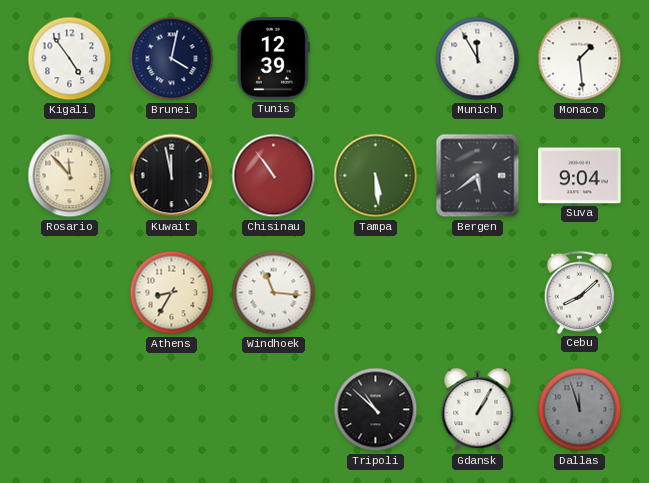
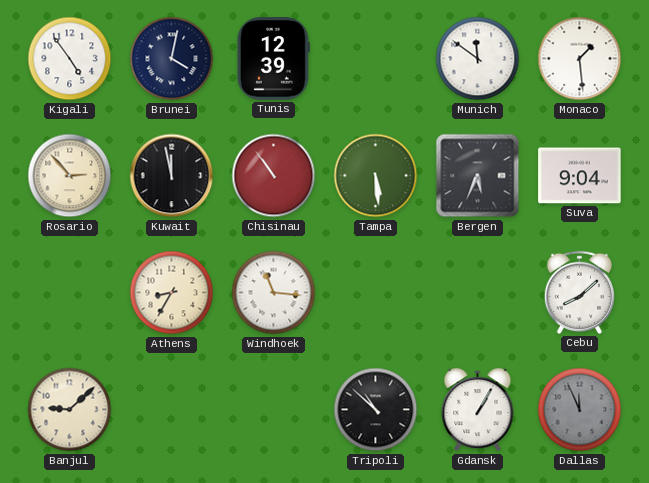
Munich: 11:55 -> 11:51 (478, 59)
Rosario: 11:53 -> 2:53 (70, 176)
Bergen: 5:39 -> 5:34 (478, 176)
Banjul: none -> 9:08 (70, 410)
Dallas: 11:57 -> 11:56 (580, 410)
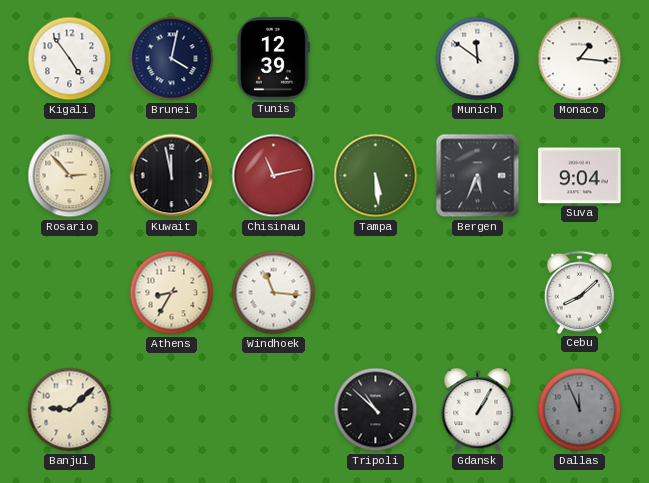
Monaco: 1:29 -> 1:16 (580, 59)
Chisinau: 10:54 -> 11:13 (274, 176)
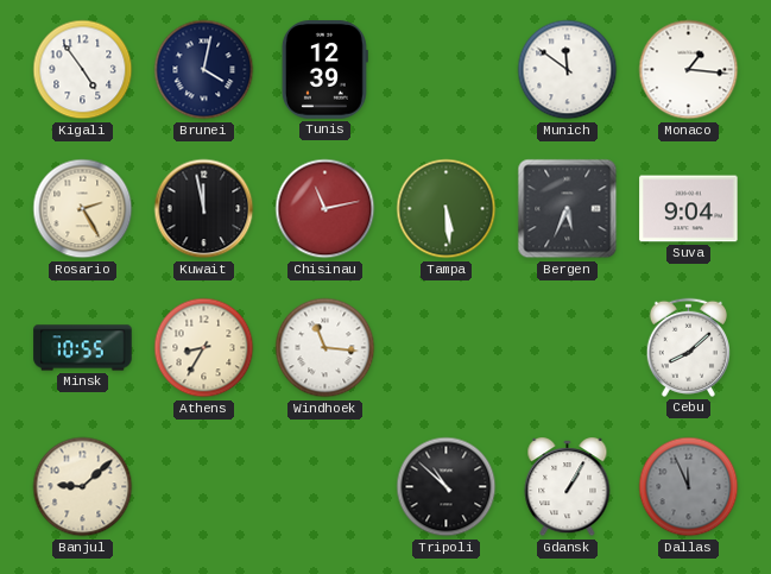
Rosario: 2:53 -> 2:25 (83, 209)
Minsk: none -> 10:55 (83, 348)
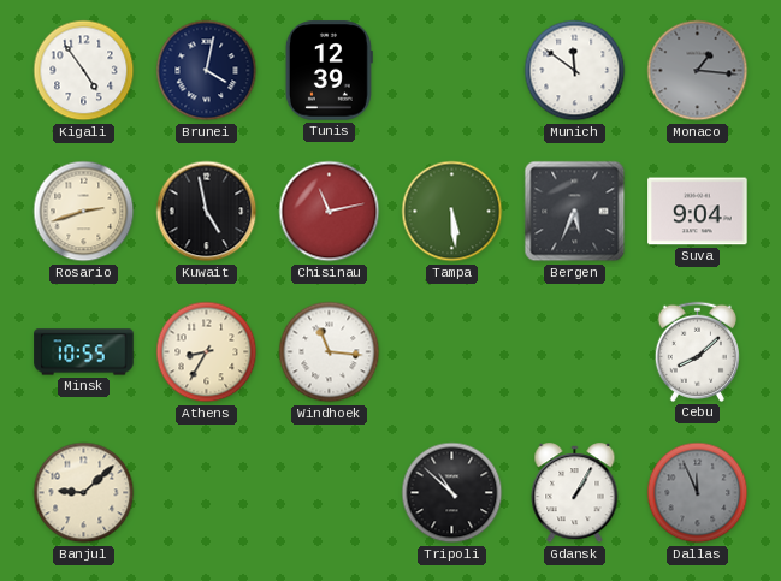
Monaco dial: white -> grey (698, 71)
Rosario: 2:25 -> 2:42 (84, 212)
Kuwait: 11:58 -> 4:58 (207, 212)
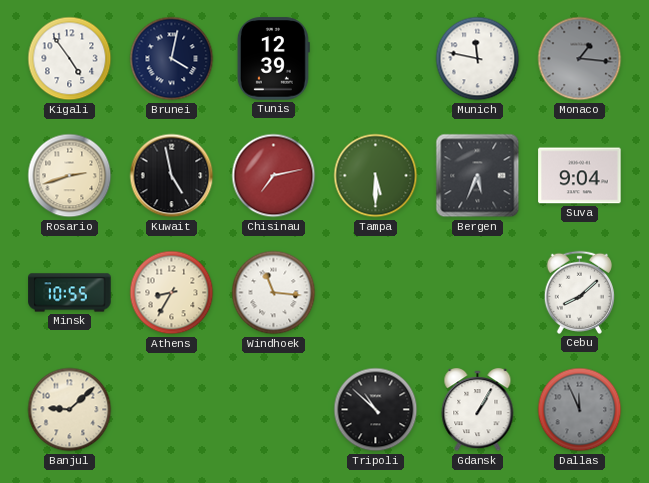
Munich: 11:51 -> 11:47 (478, 59)
Chisinau: 11:13 -> 7:13 (274, 176)
Tampa: 5:29 -> 5:30 (376, 176)
